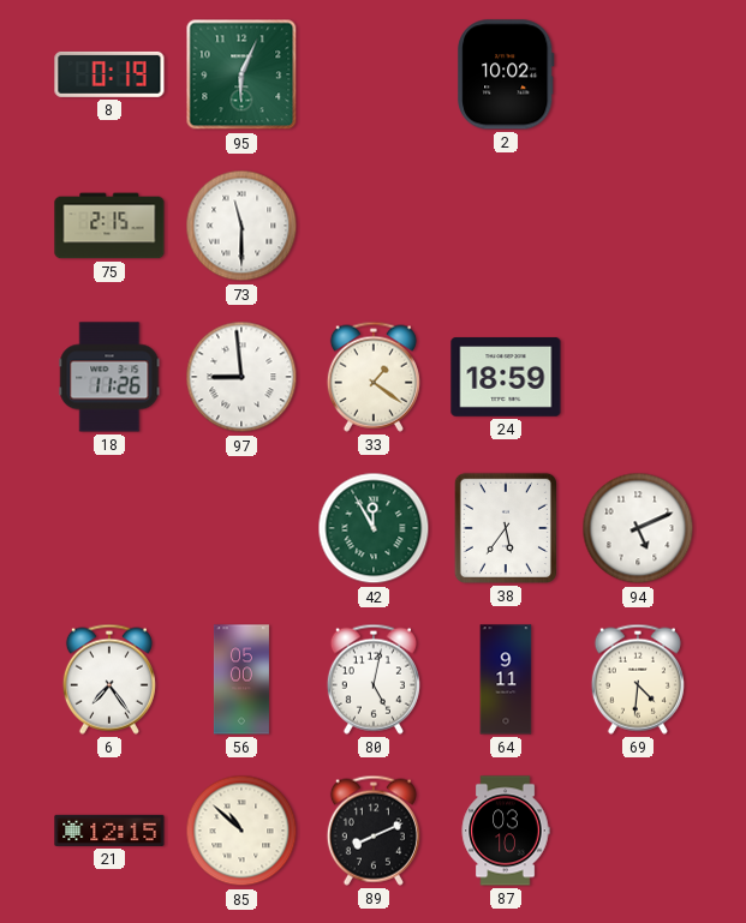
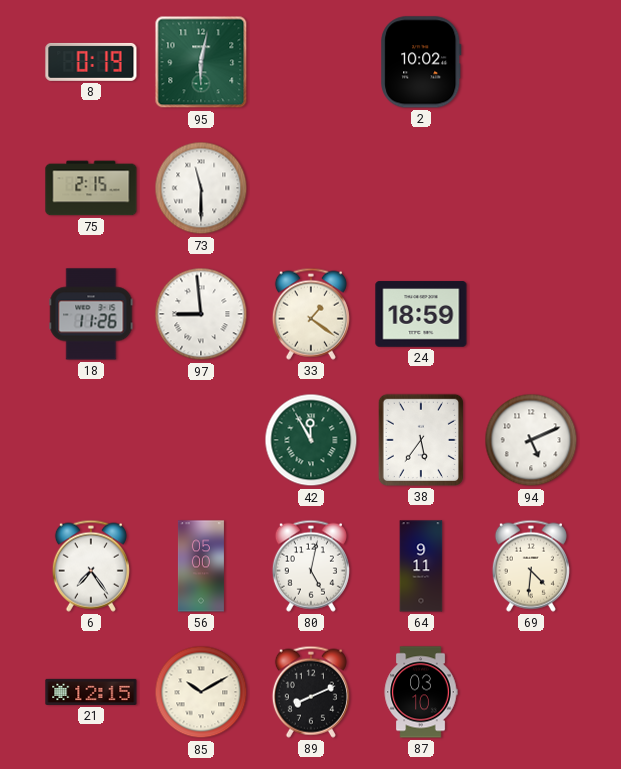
95: 6:04 -> 6:02 (201, 62)
85: 10:52 -> 10:10 (201, 692)
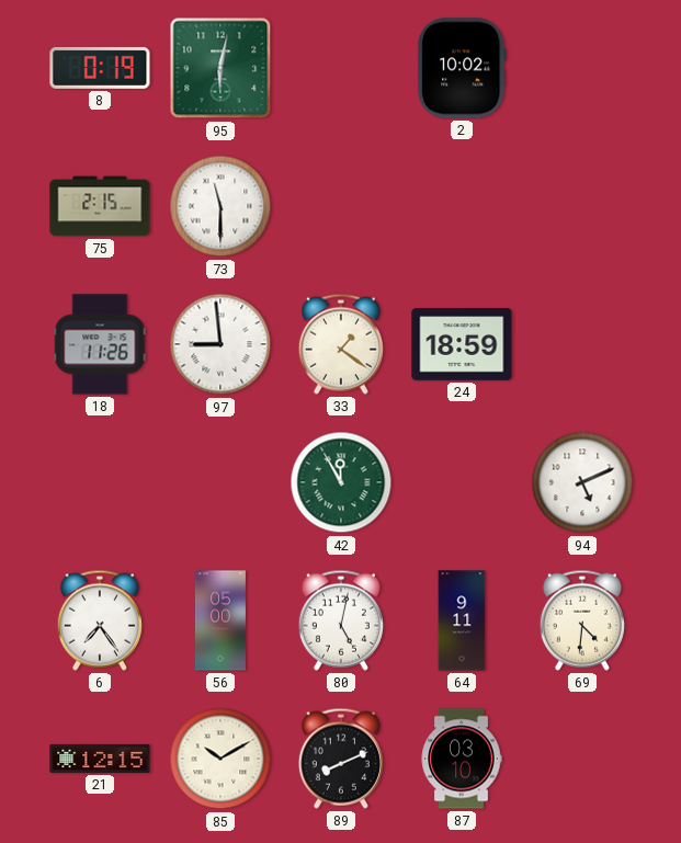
38: 5:36 -> none (421, 440)
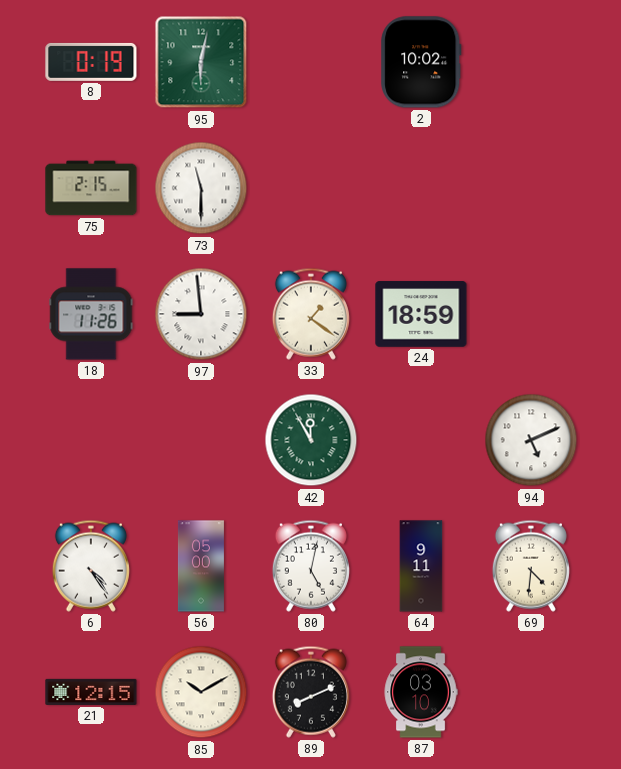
6: 7:24 -> 4:24 (91, 566)
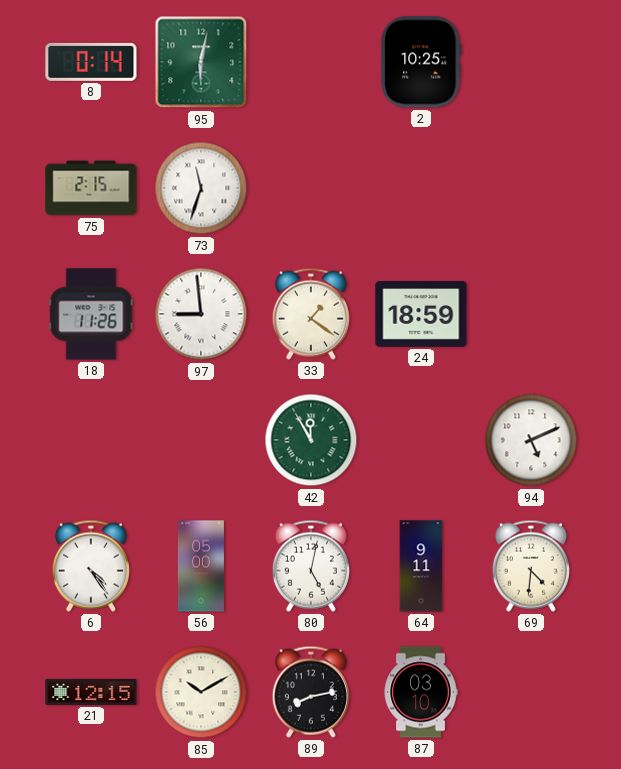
8: 0:19 -> 0:14 (91, 62)
2: 10:02 -> 10:25 (421, 62)
73: 11:30 -> 11:33 (201, 188)
89: 8:11 -> 8:13 (311, 692)
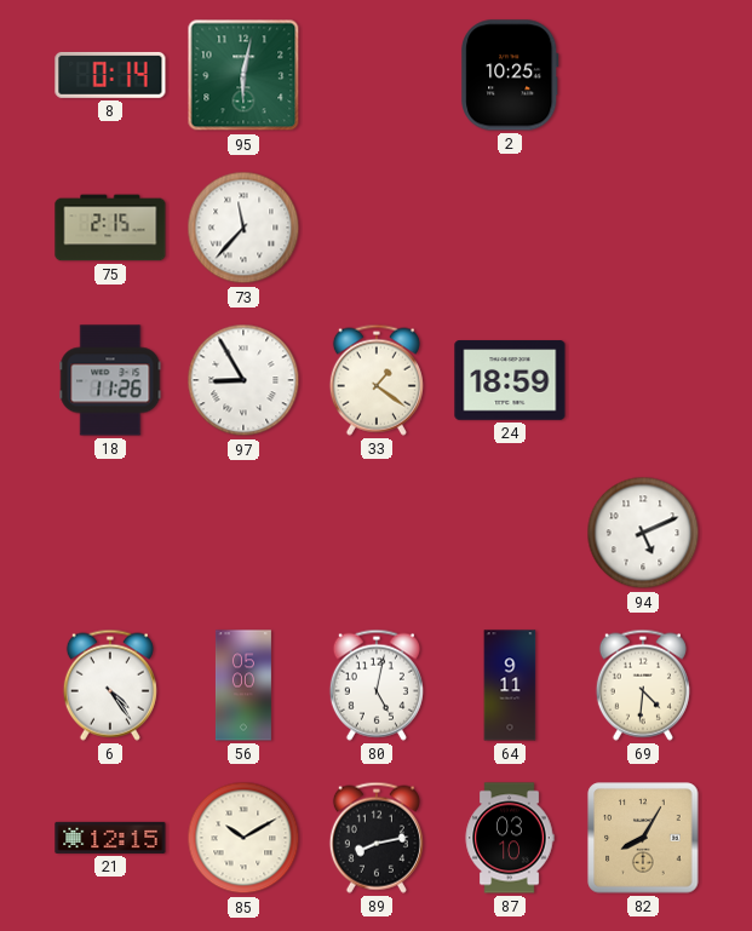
73: 11:33 -> 11:37 (243, 228)
97: 8:59 -> 8:55 (243, 380)
42: 11:55 -> none (311, 440)
82: none -> 8:05 (643, 838)
